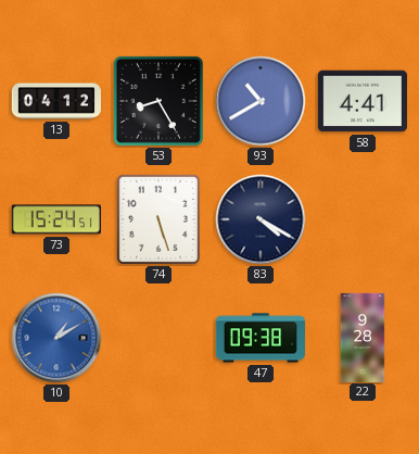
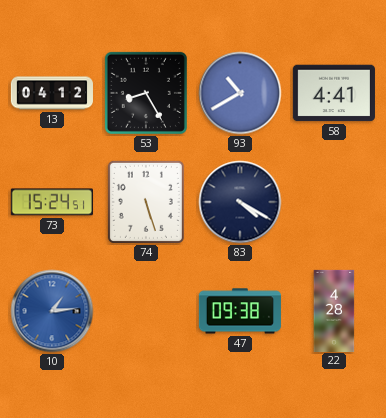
10: 1:10 -> 1:14 (52, 311)
22: 9:28 -> 4:28 (334, 310)
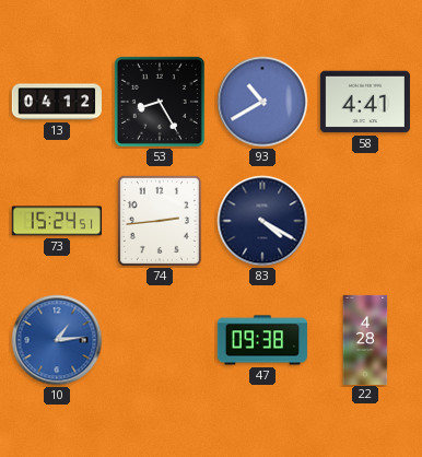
74: 5:27 -> 2:44 (160, 221)
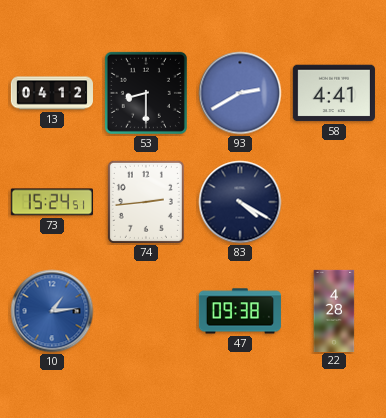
53: 8:25 -> 8:30 (146, 93)
93: 10:40 -> 2:40 (240, 93)
